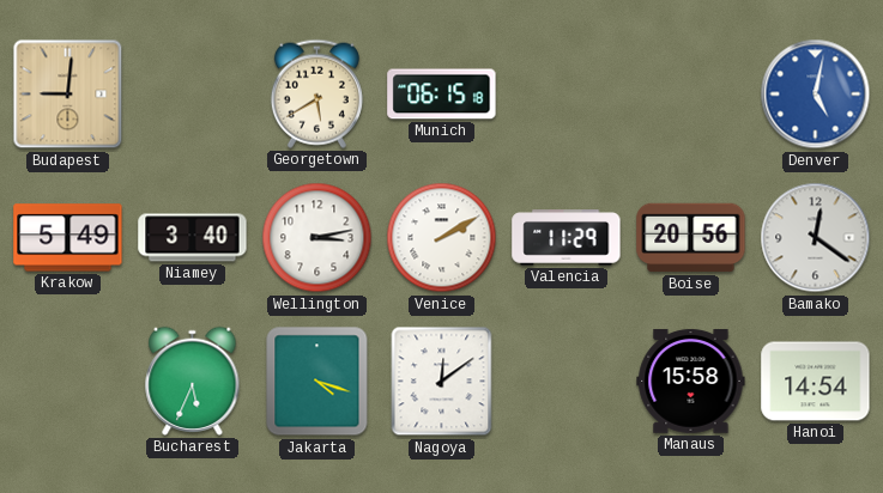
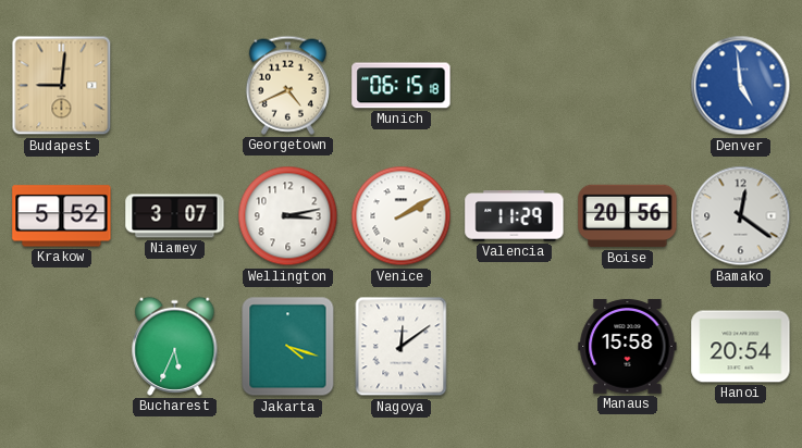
Georgetown: 5:40 -> 4:41 (287, 85)
Denver: 5:02 -> 4:59 (741, 86)
Krakow: 5:49 -> 5:52 (62, 216)
Niamey: 3:40 -> 3:07 (175, 216)
Hanoi: 14:54 -> 20:54 (741, 347)
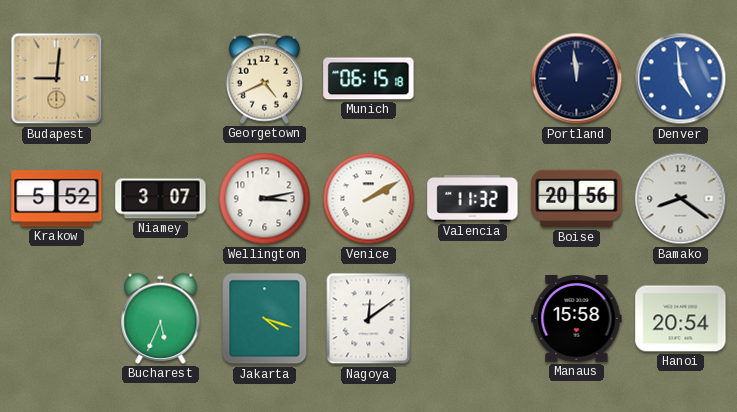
Portland: none -> 11:59 (577, 79)
Valencia: 11:29 -> 11:32 (473, 199)
Bamako: 12:21 -> 8:21 (681, 199)
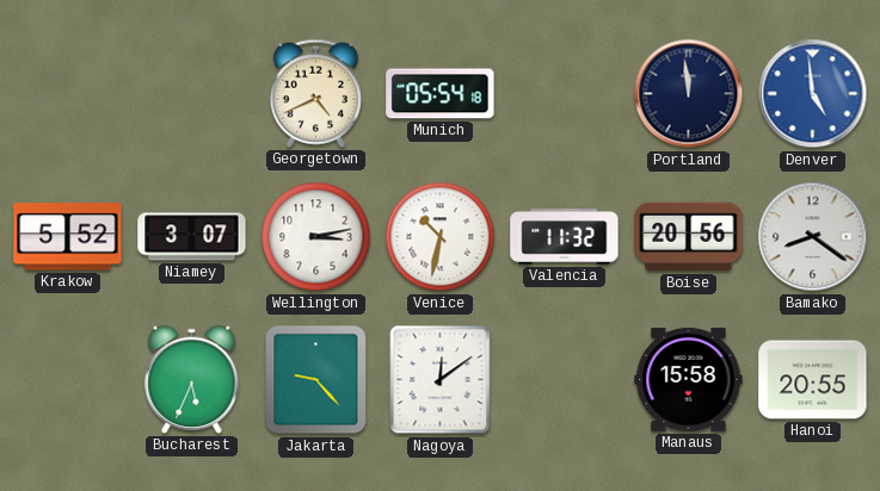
Budapest: 9:01 -> none (57, 79)
Munich: 06:15 -> 05:54 (441, 94)
Venice: 2:10 -> 10:32 (441, 237)
Jakarta: 4:18 -> 9:23 (316, 380)
Hanoi: 20:54 -> 20:55 (813, 380)
